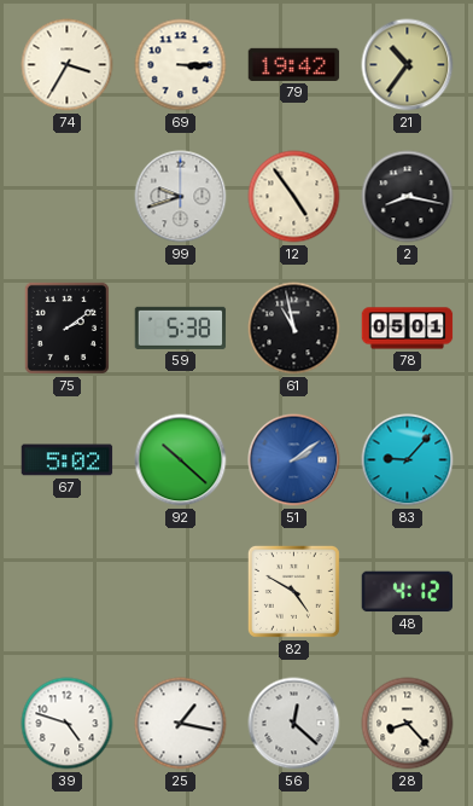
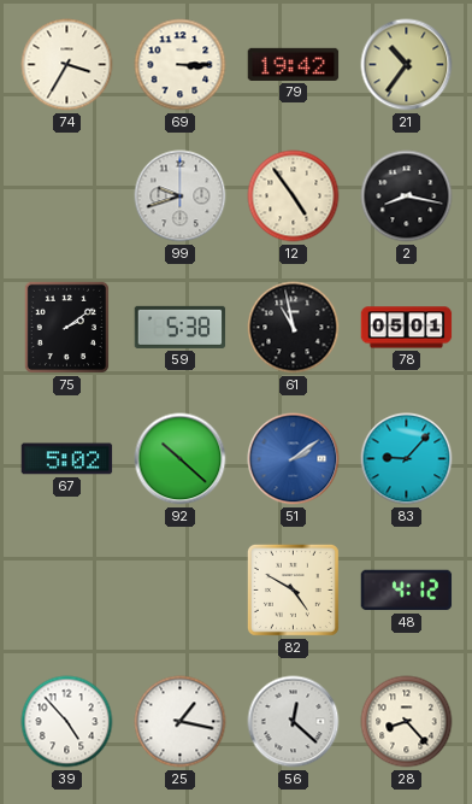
39: 4:48 -> 4:53 (67, 722)
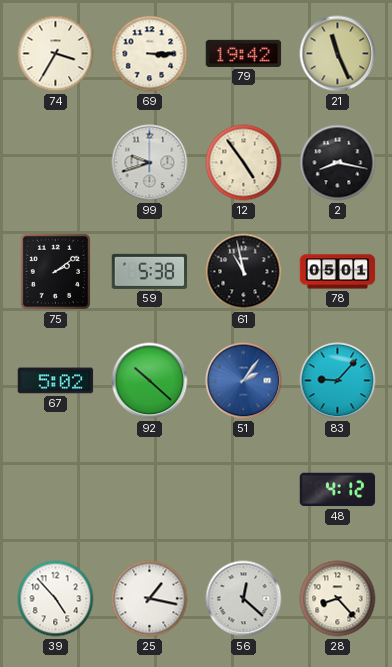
21: 10:36 -> 11:26 (338, 54)
51: 2:09 -> 2:06 (244, 381)
82: 4:50 -> none (293, 589)
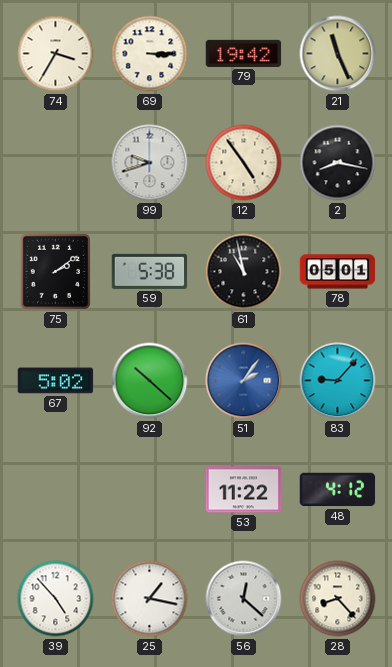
53: none -> 11:22 (244, 490)
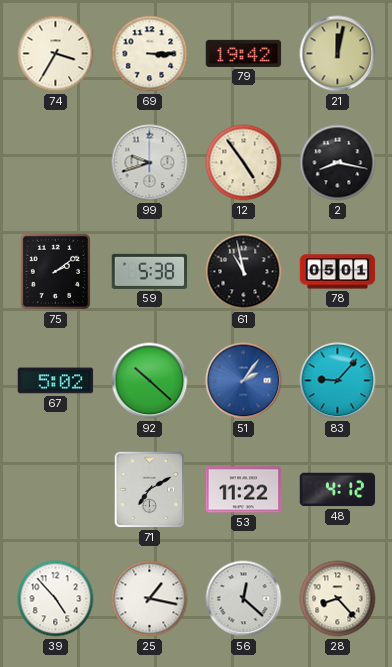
21: 11:26 -> 12:02 (338, 54)
71: none -> 7:10 (150, 490)
